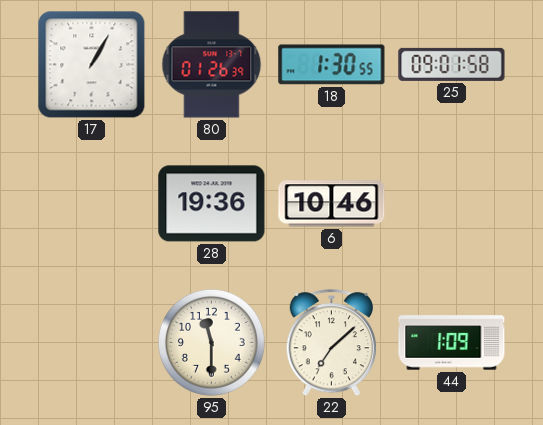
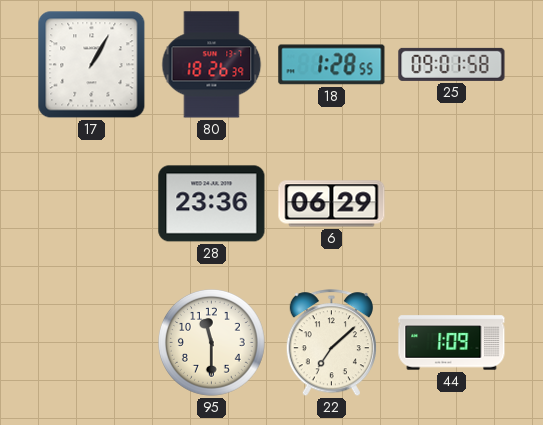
80: 01:26 -> 18:26 (212, 65)
18: 1:30 -> 1:28 (332, 65)
28: 19:36 -> 23:36 (212, 204)
6: 10:46 -> 06:29 (332, 204)
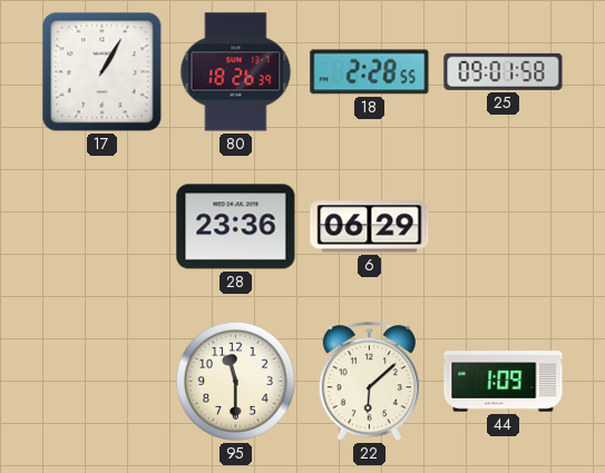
18: 1:28 -> 2:28 (370, 72)
22: 7:08 -> 6:08 (369, 382)
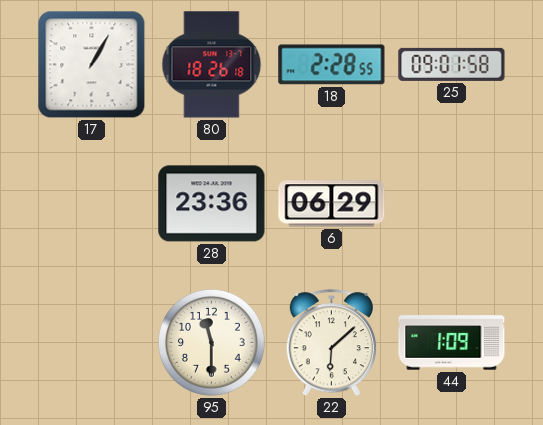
80: 18:26:39 -> 18:26:18 (212, 65)
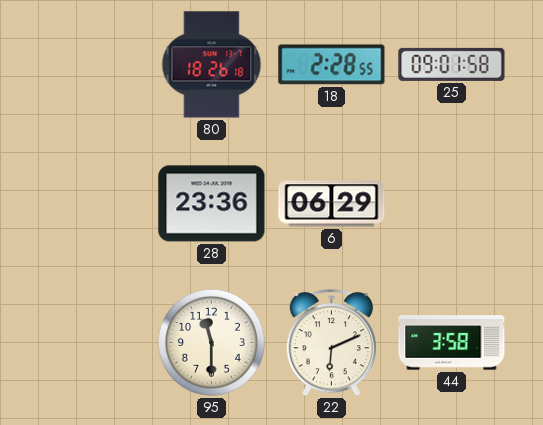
17: 1:05 -> none (92, 65)
22: 6:08 -> 6:11 (331, 343)
44: 1:09 -> 3:58 (452, 343)
